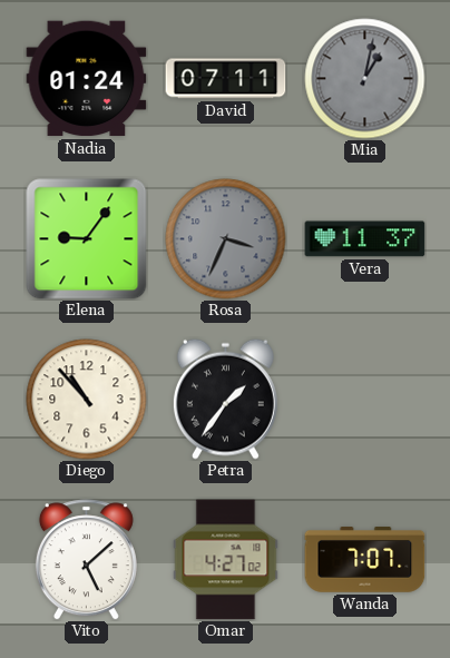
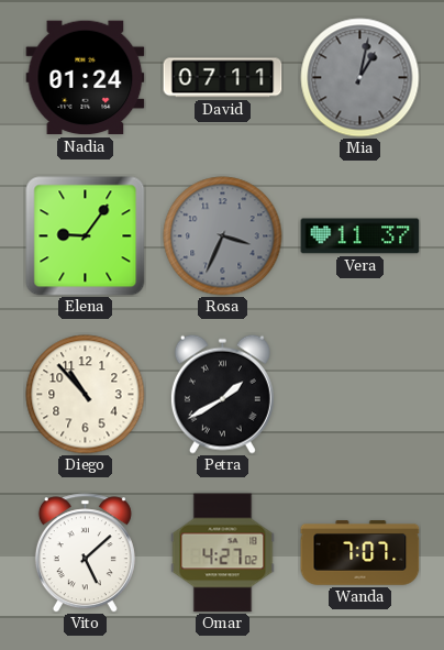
Petra: 1:36 -> 1:40 (222, 394)
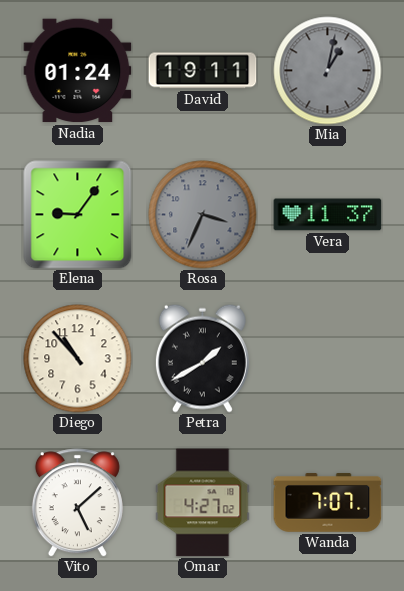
David: 07:11 -> 19:11 (203, 71)
